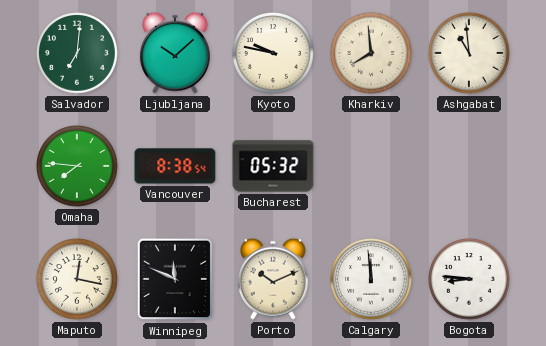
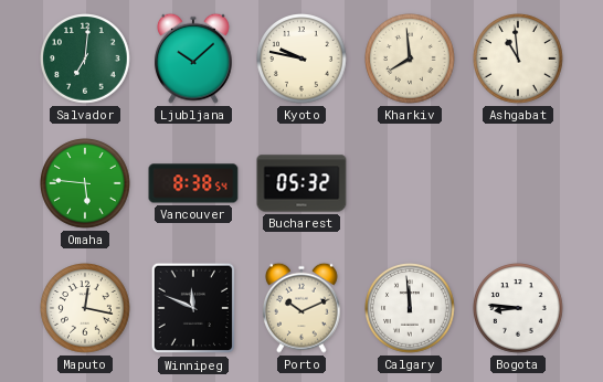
Omaha: 7:46 -> 5:46 (85, 183)
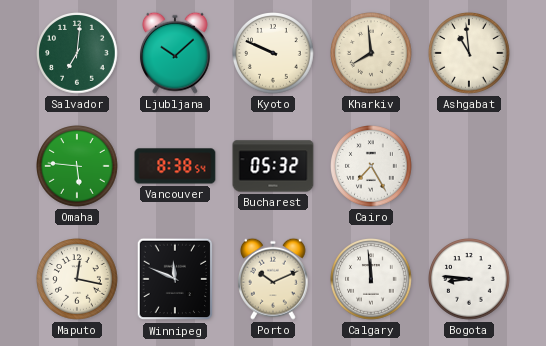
Kyoto: 9:47 -> 9:49 (273, 53)
Cairo: none -> 7:25 (371, 166)
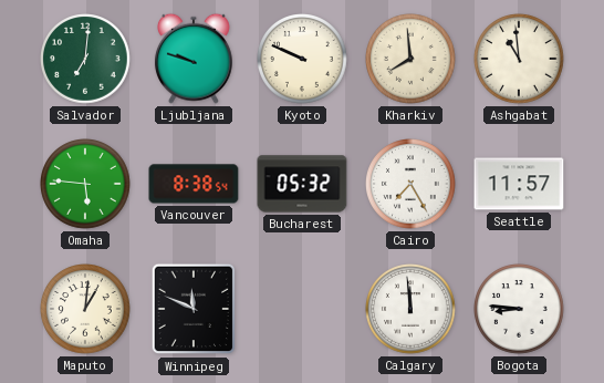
Ljubljana: 10:08 -> 9:48 (194, 59)
Seattle: none -> 11:57 (519, 184)
Maputo: 12:17 -> 1:01 (85, 309)
Porto: 10:11 -> none (273, 279)
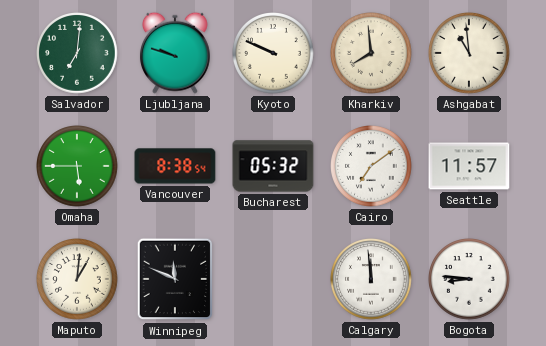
Omaha: 5:46 -> 5:45 (77, 166)
Cairo: 7:25 -> 7:09 (371, 166)
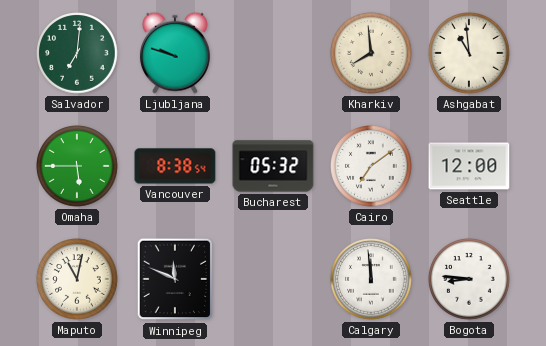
Kyoto: 9:49 -> none (273, 53)
Seattle: 11:57 -> 12:00 (469, 166)
Maputo: 1:01 -> 11:02 (77, 279)
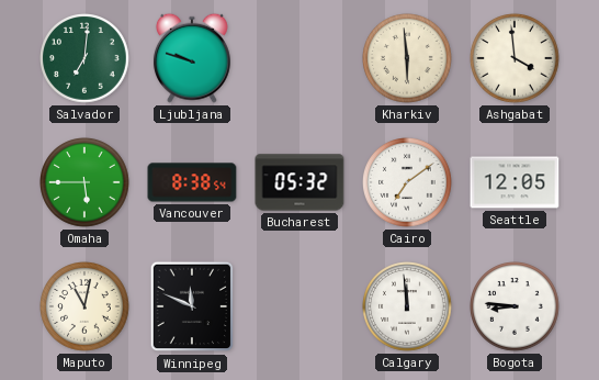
Kharkiv: 7:59 -> 5:59 (407, 58)
Ashgabat: 10:59 -> 3:59 (515, 58)
Seattle: 12:00 -> 12:05 (515, 182)
